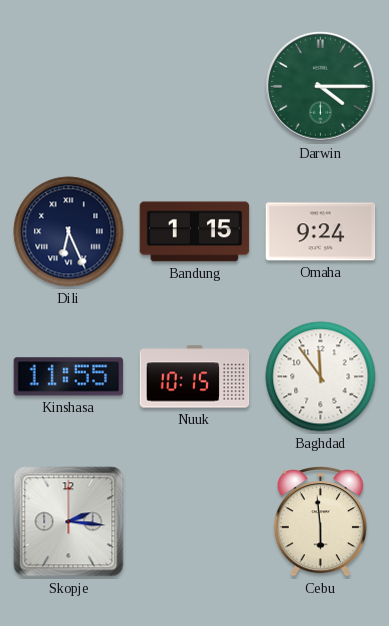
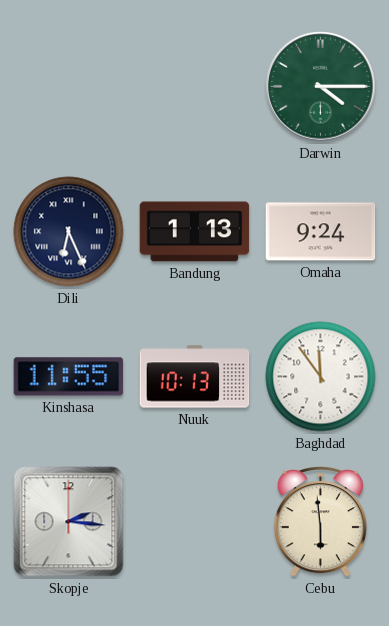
Bandung: 1:15 -> 1:13 (195, 232)
Nuuk: 10:15 -> 10:13 (195, 377)
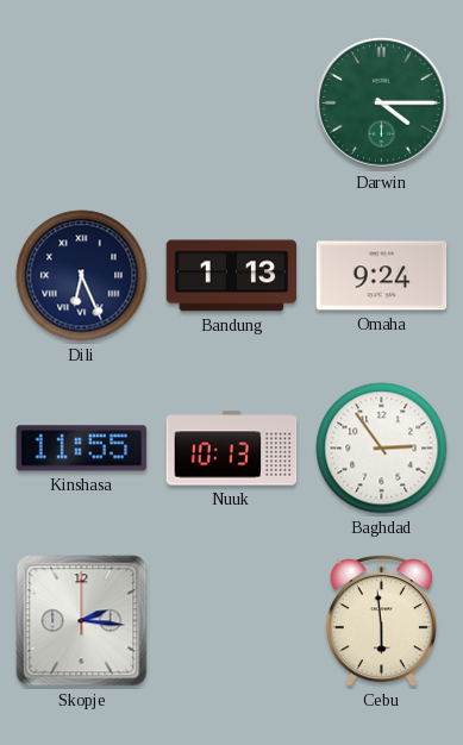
Baghdad: 11:54 -> 2:54 (382, 449)
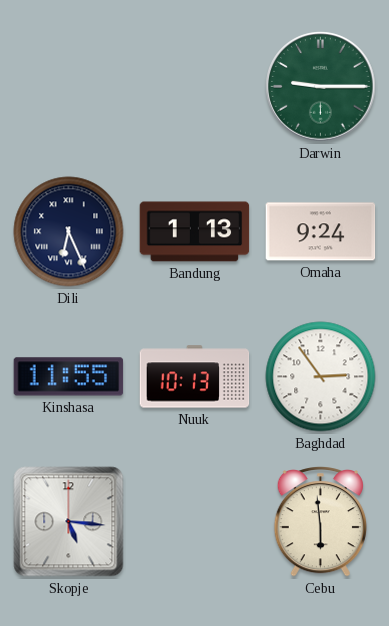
Darwin: 4:15 -> 9:15 (321, 87)
Skopje: 2:16 -> 5:16 (69, 522)
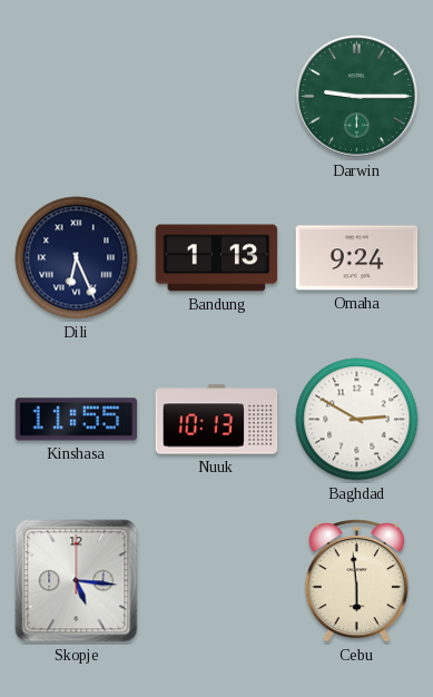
Baghdad: 2:54 -> 2:50 (357, 420)
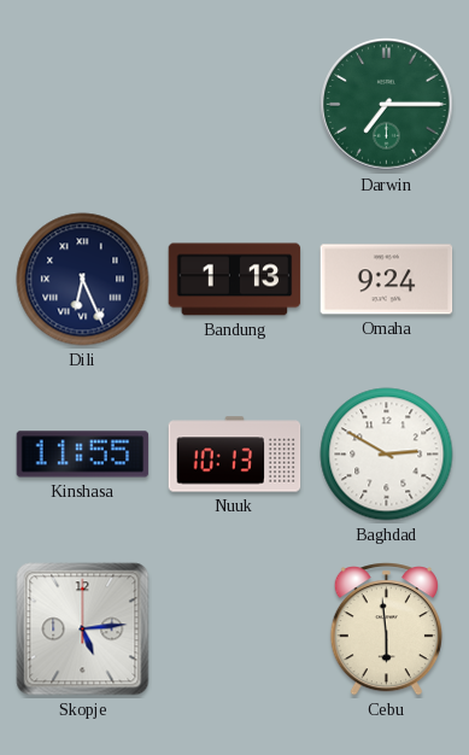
Darwin: 9:15 -> 7:15 (387, 105)
Skopje: 5:16 -> 5:14 (83, 630)
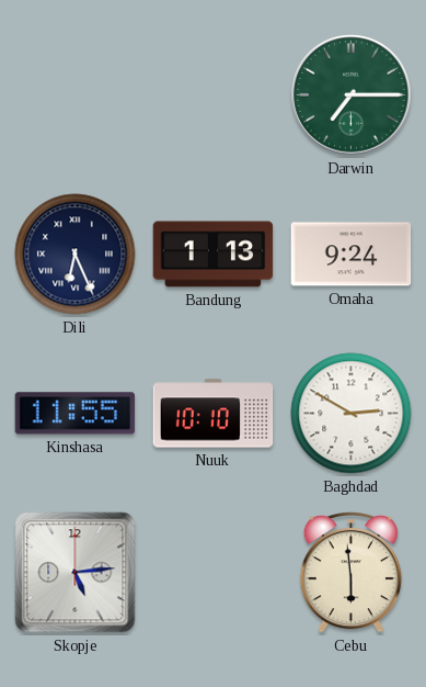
Nuuk: 10:13 -> 10:10 (214, 414)
